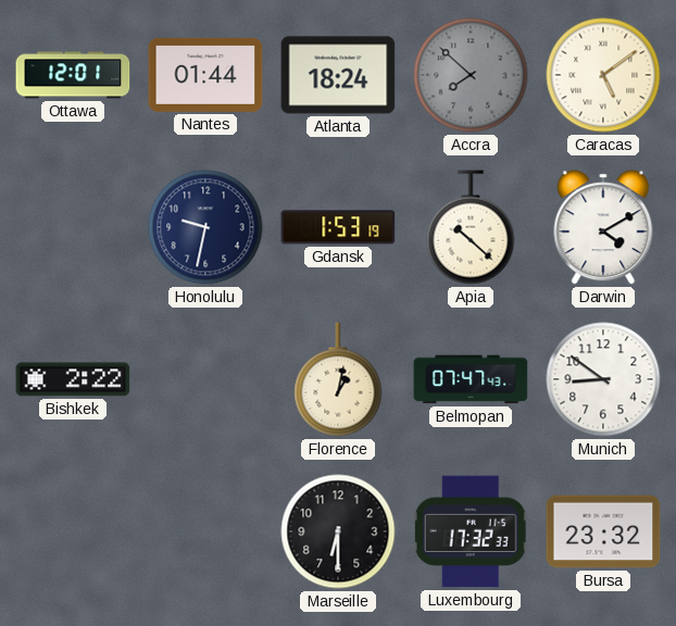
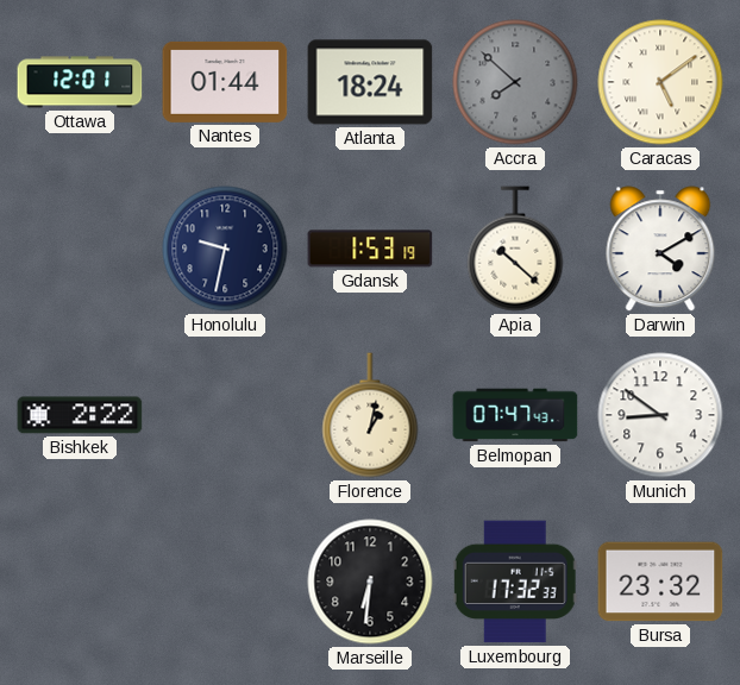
Marseille: 6:30 -> 6:31 (370, 582)
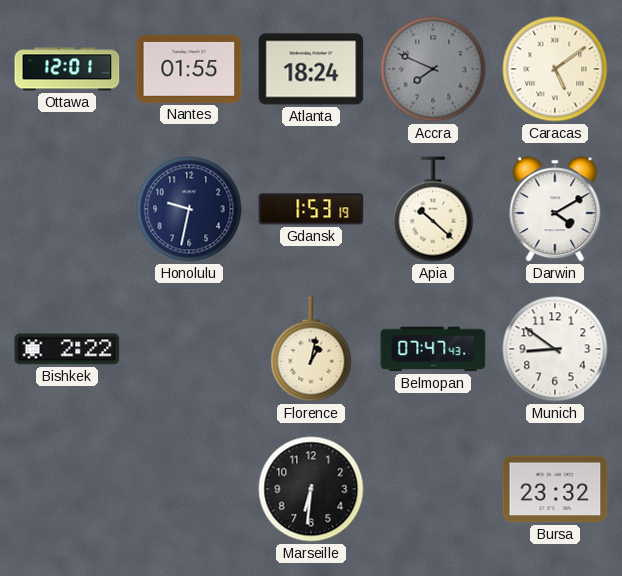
Nantes: 01:44 -> 01:55 (189, 69)
Accra: 7:52 -> 7:49 (433, 69)
Luxembourg: 17:32 -> none (515, 582)
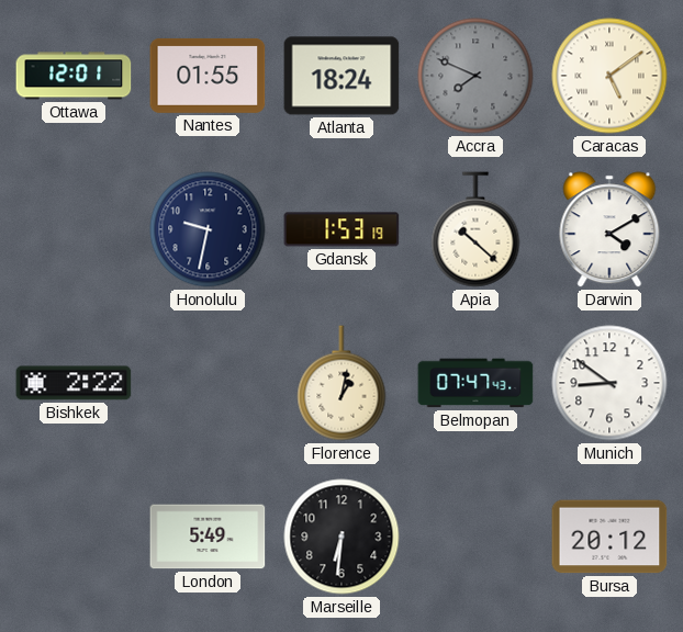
London: none -> 5:49 (208, 537)
Bursa: 23:32 -> 20:12 (609, 537)
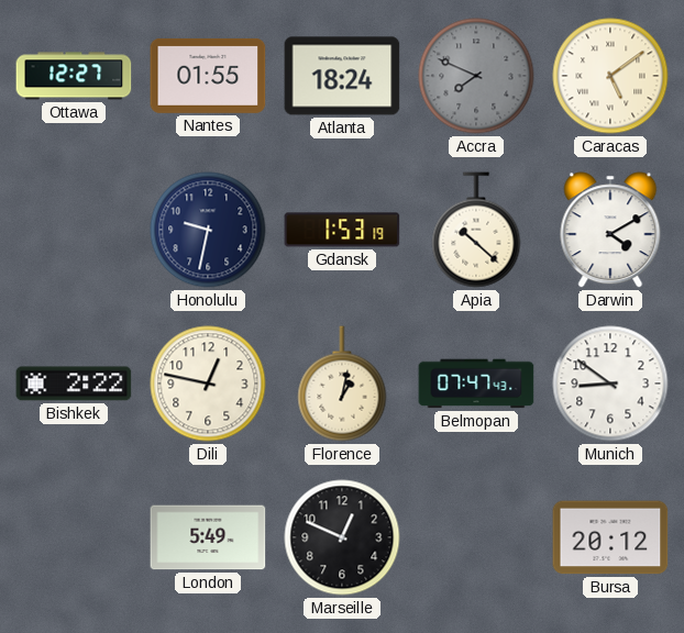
Ottawa: 12:01 -> 12:27 (74, 76)
Dili: none -> 12:47 (208, 384)
Marseille: 6:31 -> 12:49 (342, 537)
